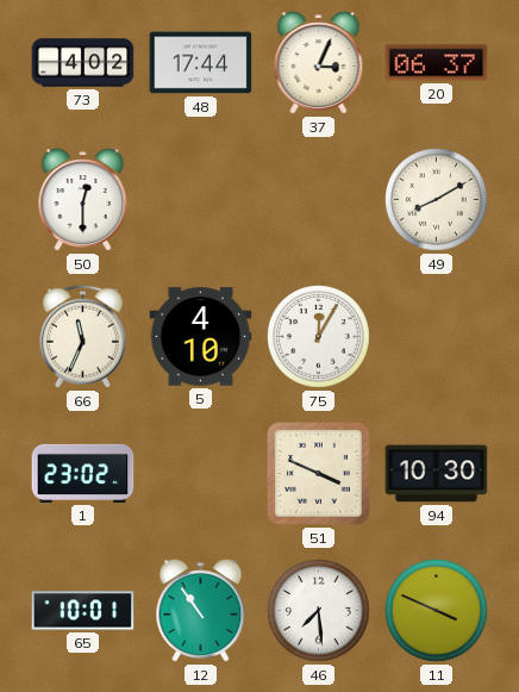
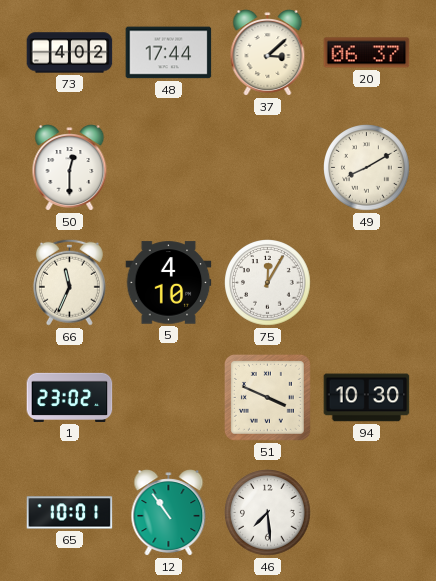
37: 3:04 -> 3:08 (268, 53)
11: 3:49 -> none (437, 611)
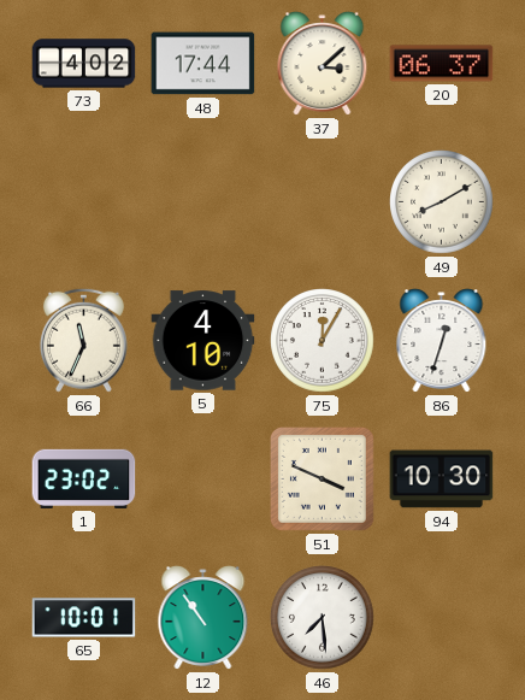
50: 12:30 -> none (70, 168)
86: none -> 12:33 (442, 341)
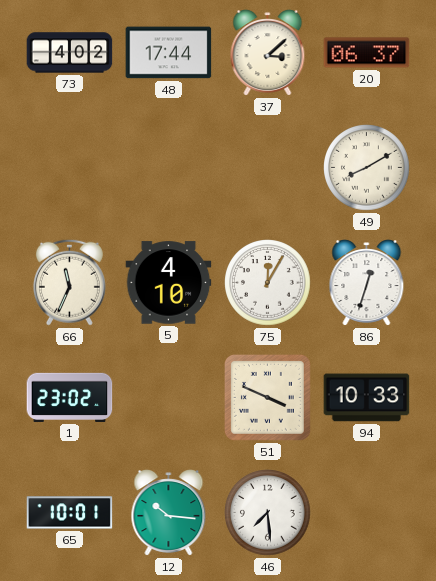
94: 10:30 -> 10:33 (367, 398)
12: 10:54 -> 10:16 (169, 513)
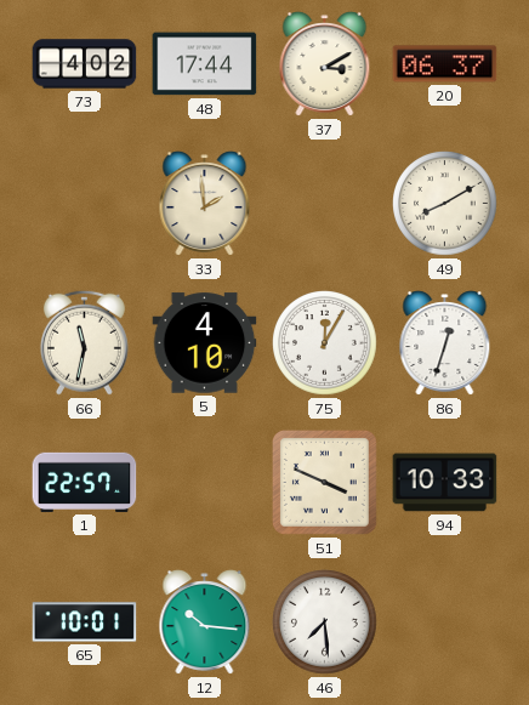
37: 3:08 -> 3:10 (325, 64)
33: none -> 1:59 (205, 204)
66: 11:34 -> 11:32 (84, 342)
1: 23:02 -> 22:57 (85, 482)
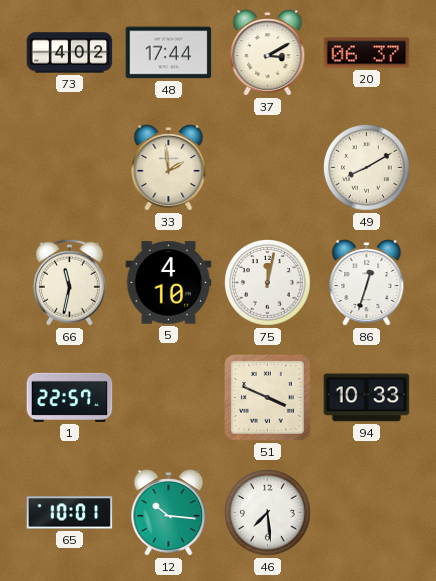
75: 12:05 -> 12:02 (268, 283)
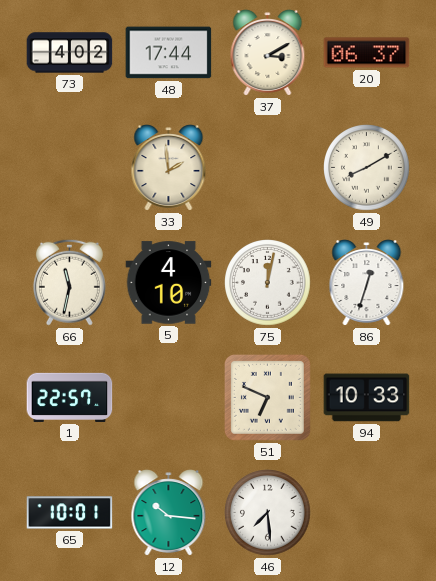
51: 3:49 -> 6:49 (267, 397)
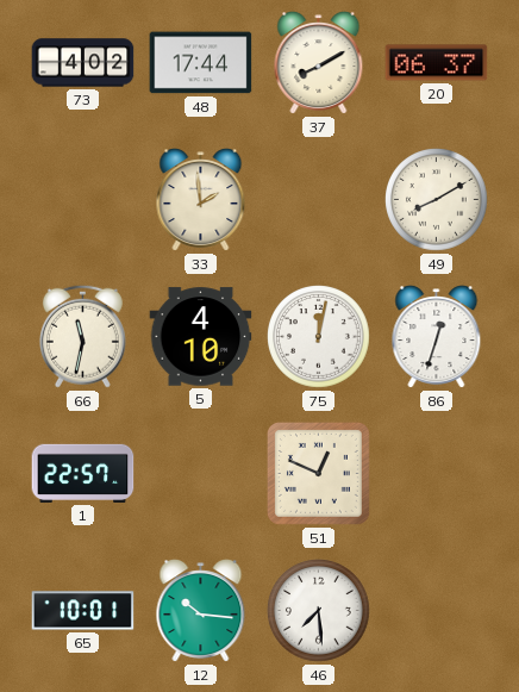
37: 3:10 -> 8:10 (319, 63)
51: 6:49 -> 12:49 (318, 473)
94: 10:33 -> none (367, 398)
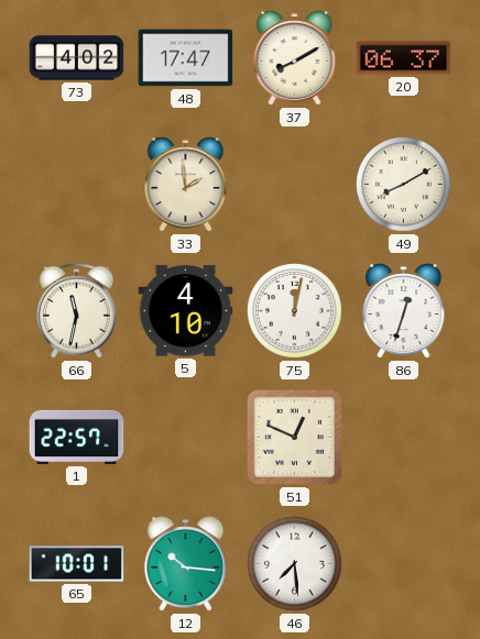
48: 17:44 -> 17:47 (186, 58)
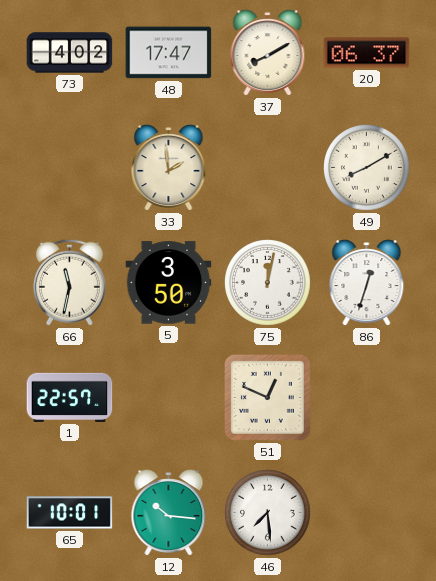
5: 4:10 -> 3:50 (169, 283)
